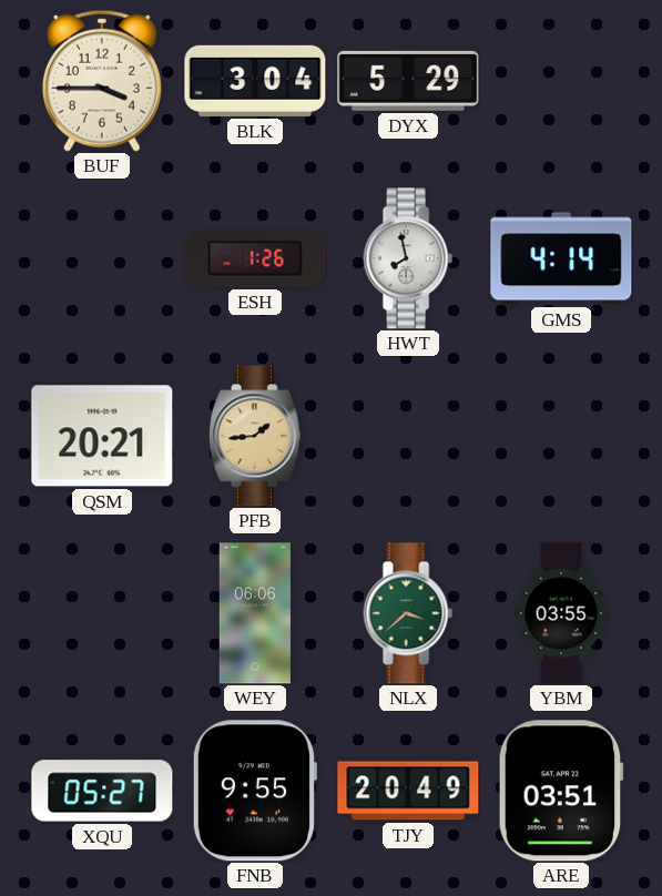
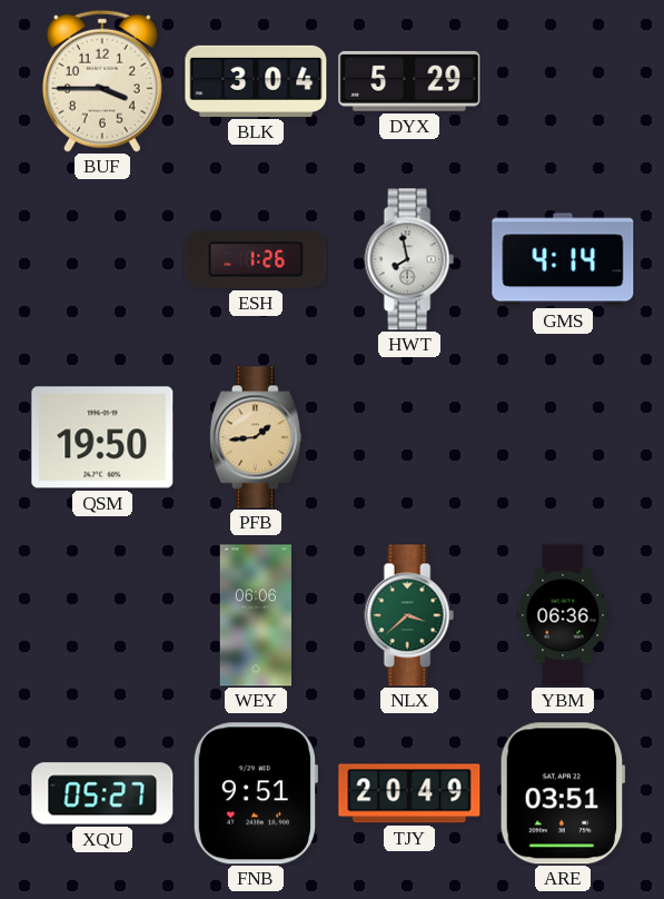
QSM: 20:21 -> 19:50 (102, 437)
YBM: 03:55 -> 06:36 (563, 615)
FNB: 9:55 -> 9:51 (255, 793)
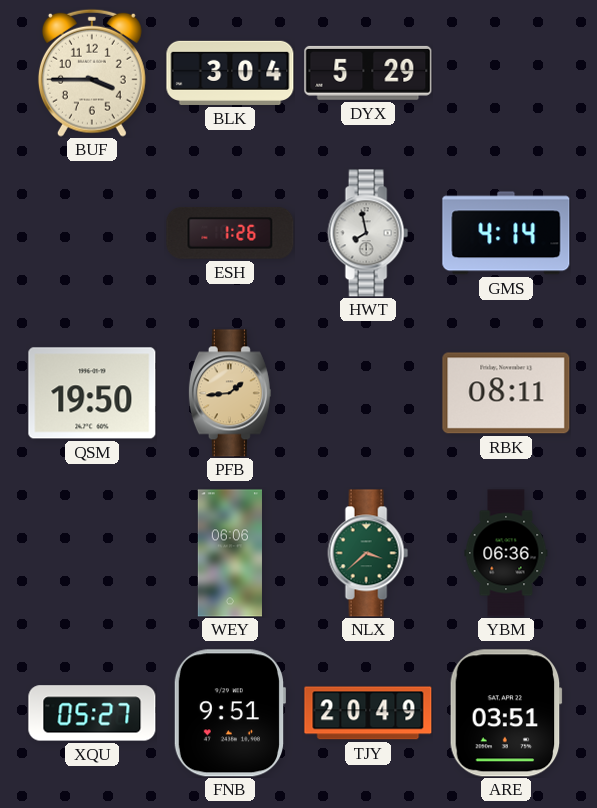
RBK: none -> 08:11 (506, 393)
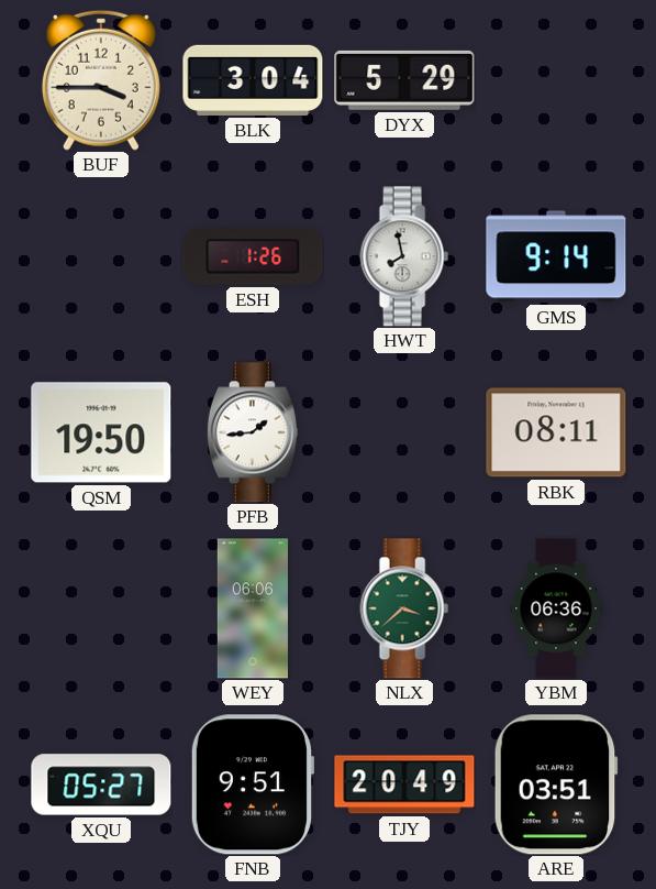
GMS: 4:14 -> 9:14 (556, 256)
PFB dial: champagne -> white (253, 432)
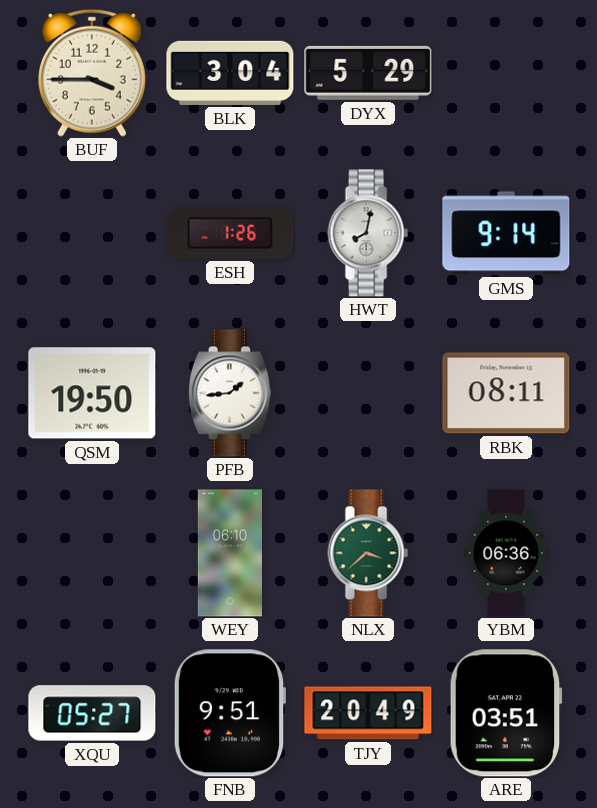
HWT: 7:58 -> 8:02 (368, 233)
WEY: 06:06 -> 06:10 (230, 553)
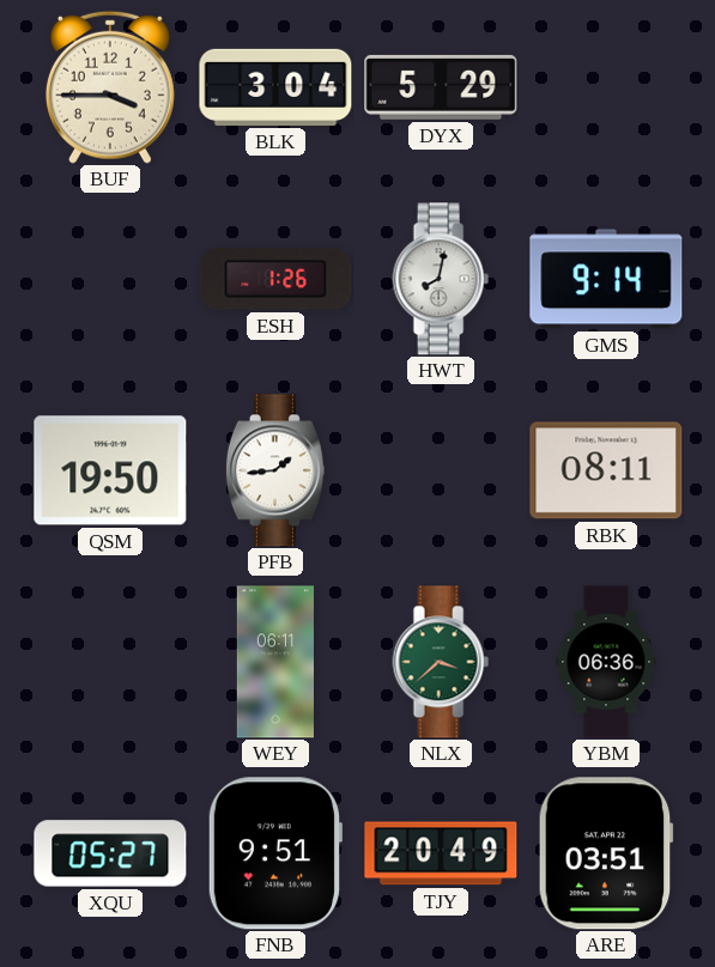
WEY: 06:10 -> 06:11 (275, 662)
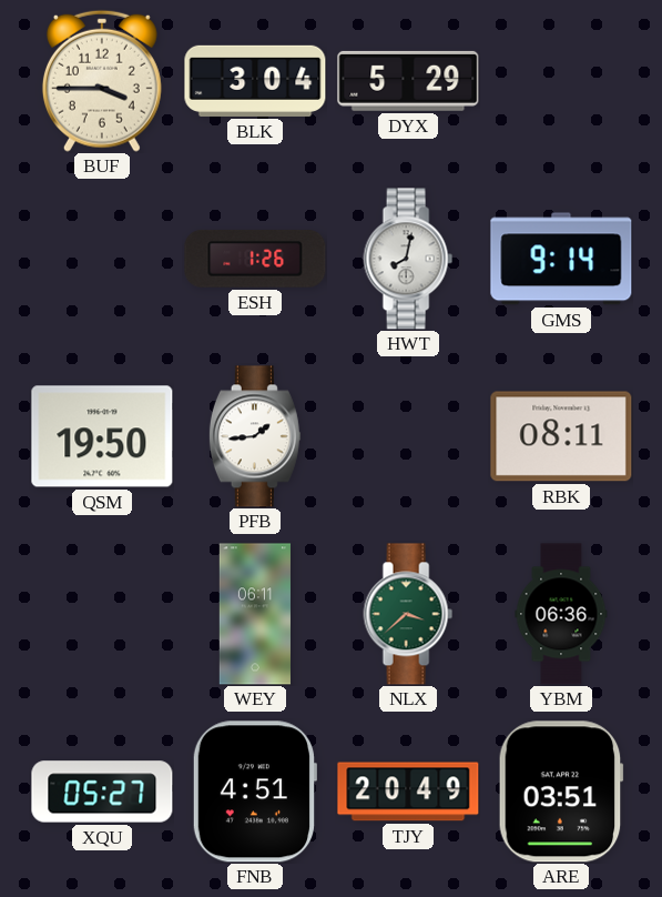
FNB: 9:51 -> 4:51 (254, 792)
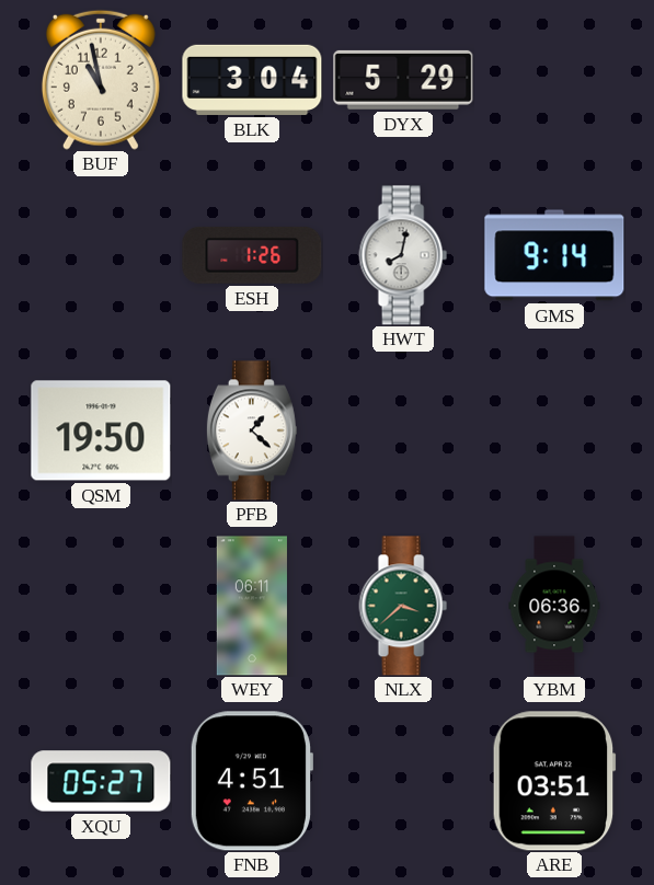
BUF: 3:45 -> 10:58 (101, 80)
PFB: 1:44 -> 1:22 (252, 430)
RBK: 08:11 -> none (561, 436)
TJY: 20:49 -> none (408, 792)
